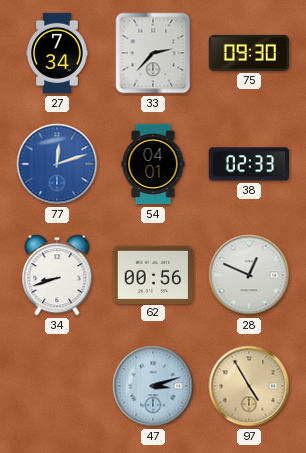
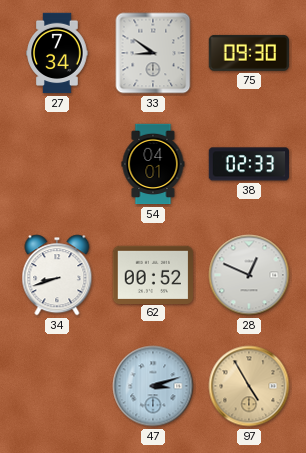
33: 2:37 -> 8:51 (153, 53)
77: 12:12 -> none (57, 164)
62: 00:56 -> 00:52 (153, 274)
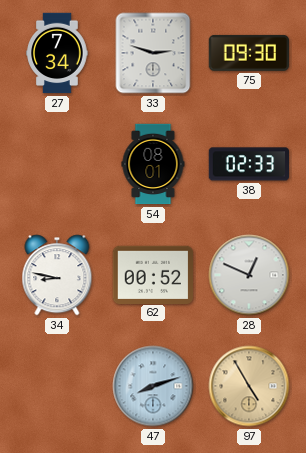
33: 8:51 -> 2:48 (153, 53)
54: 04:01 -> 08:01 (153, 164)
34: 8:42 -> 8:47 (57, 275)
47: 3:12 -> 8:12 (153, 386)
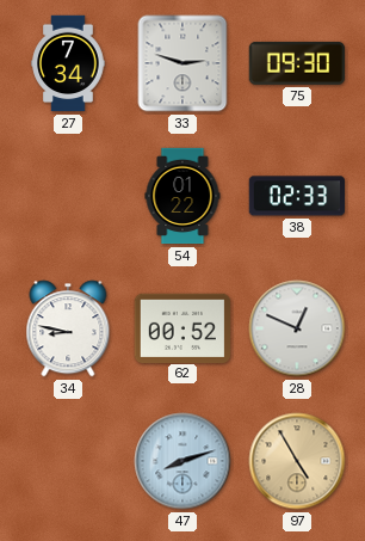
54: 08:01 -> 01:22 (182, 196)
